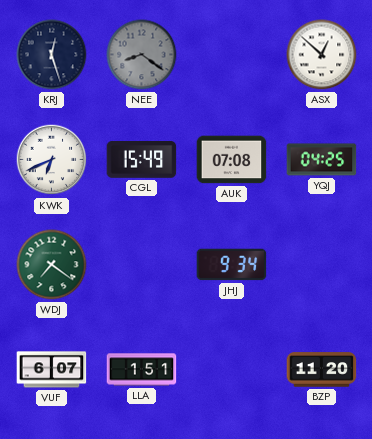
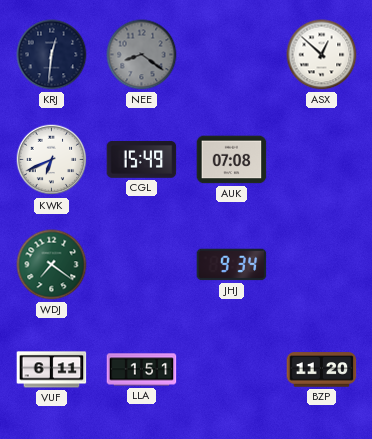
KRJ: 12:27 -> 12:31 (52, 55)
YQJ: 04:25 -> none (322, 160)
VUF: 6:07 -> 6:11 (52, 370)
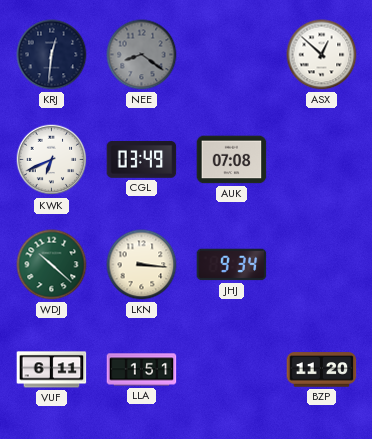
CGL: 15:49 -> 03:49 (142, 160)
WDJ: 7:21 -> 10:22 (52, 265)
LKN: none -> 3:16 (142, 265)
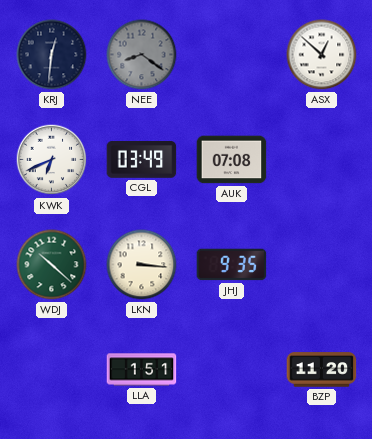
JHJ: 9:34 -> 9:35 (232, 265)
VUF: 6:11 -> none (52, 370)
